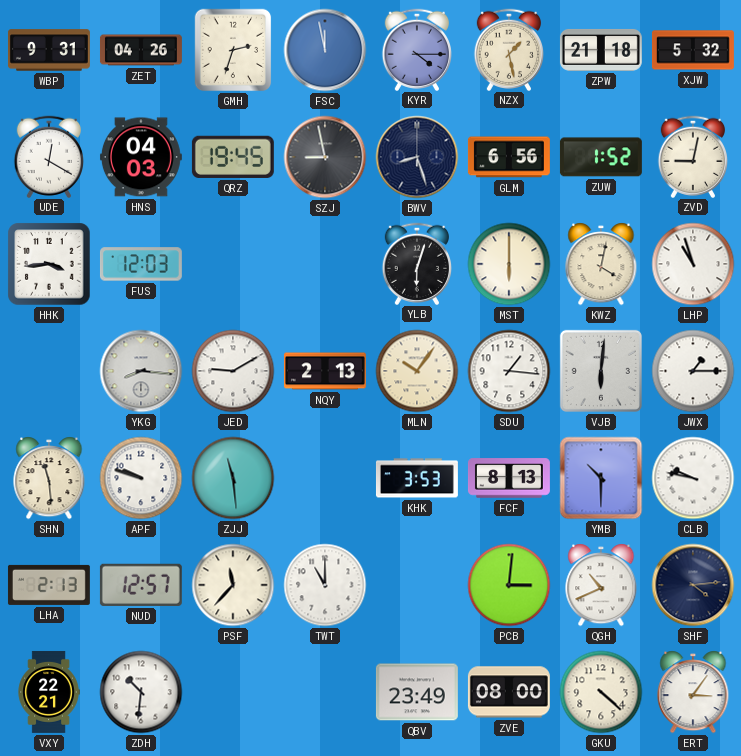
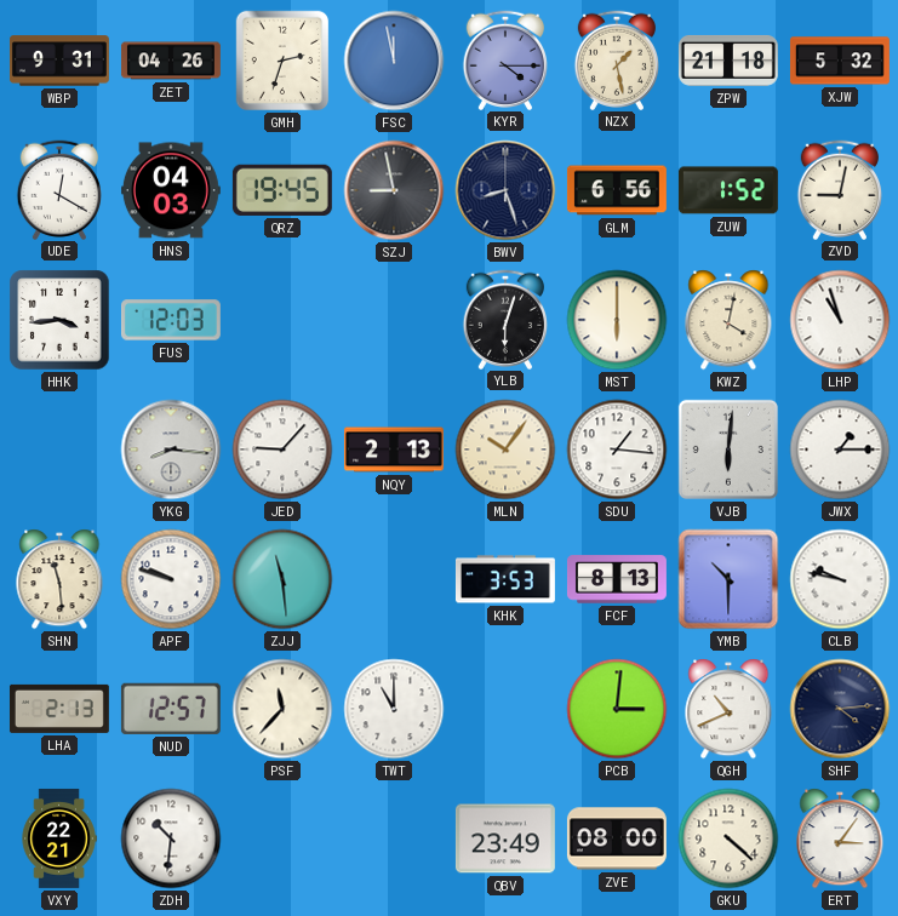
JED: 9:10 -> 9:07 (282, 450)
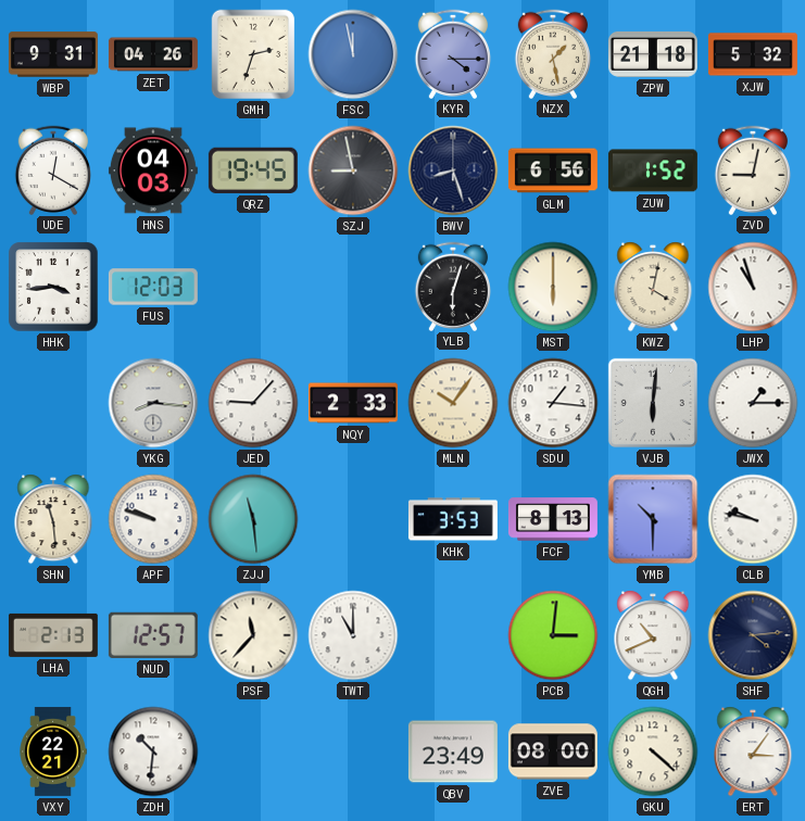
NQY: 2:13 -> 2:33 (353, 403)
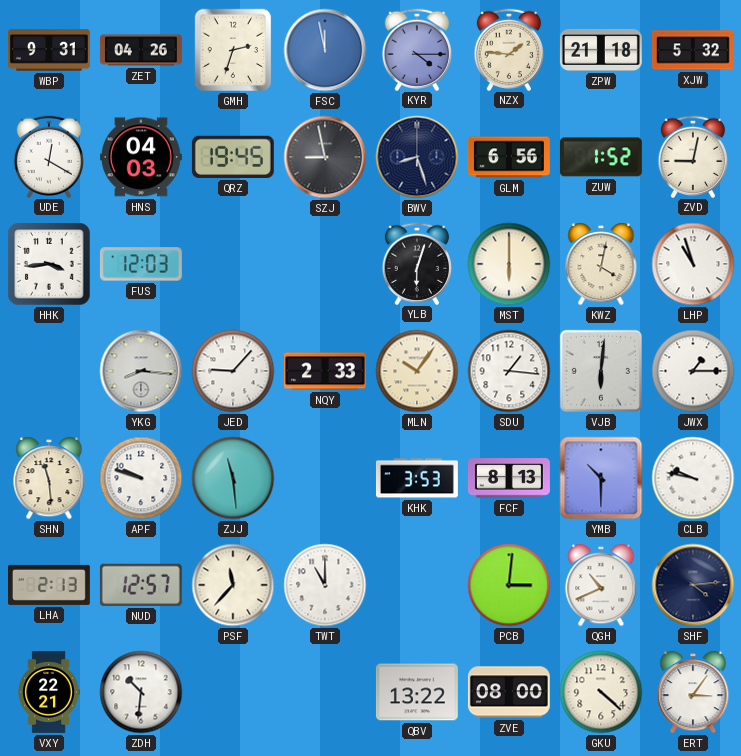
NZX: 1:28 -> 1:46 (508, 49)
QBV: 23:49 -> 13:22 (417, 692)
